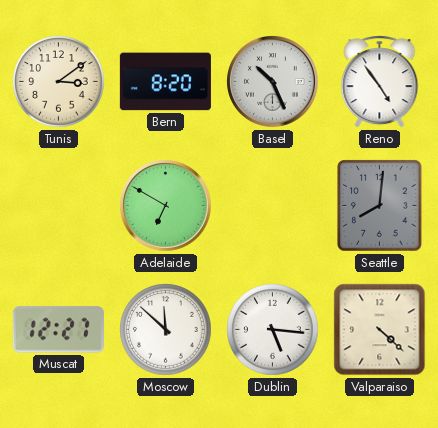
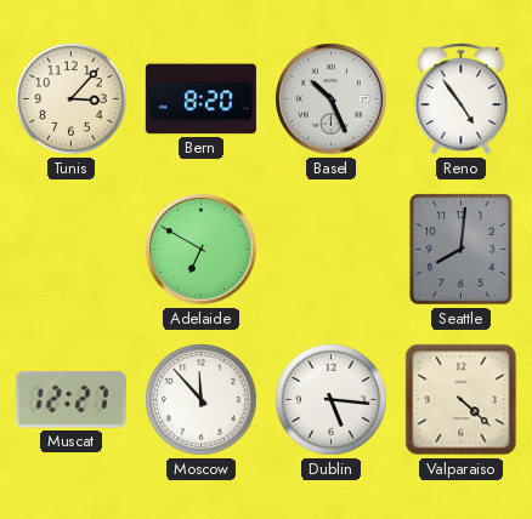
Tunis: 3:09 -> 3:07 (72, 99)
Moscow: 11:52 -> 11:53 (202, 400)
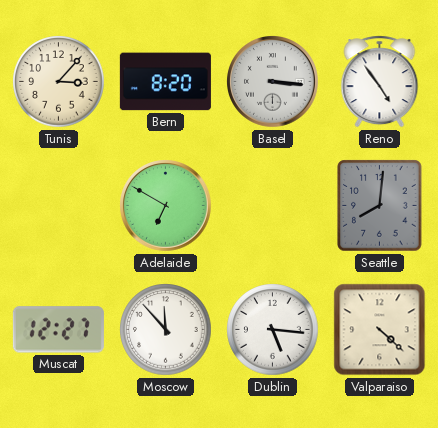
Basel: 10:26 -> 3:16 (273, 82)
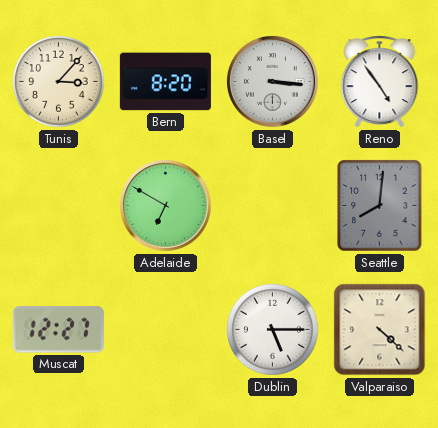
Moscow: 11:53 -> none (166, 330)
Dublin: 5:16 -> 5:15 (273, 330)
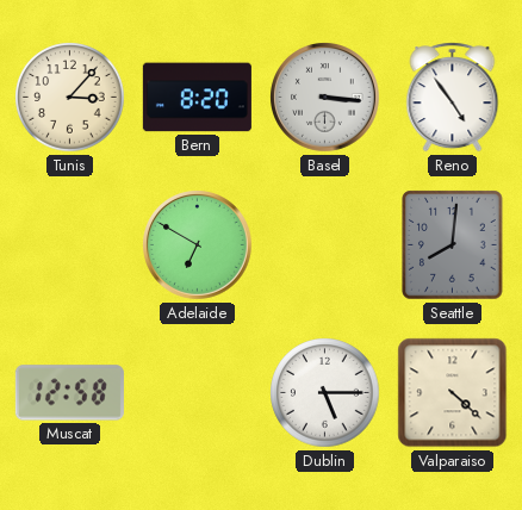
Muscat: 12:27 -> 12:58 (69, 393)
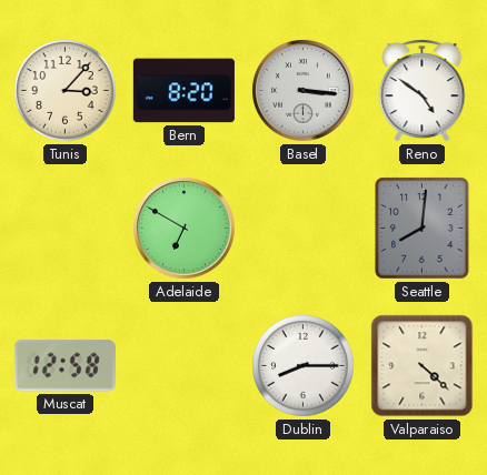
Reno: 4:54 -> 4:51 (423, 91)
Dublin: 5:15 -> 8:15 (304, 366)
